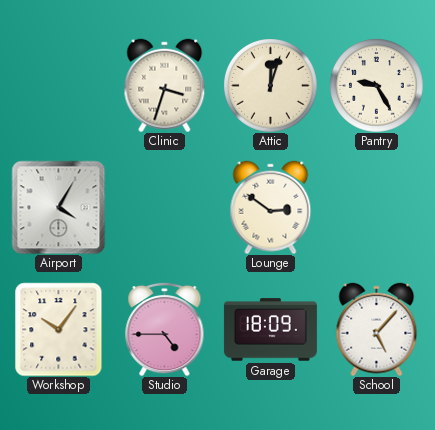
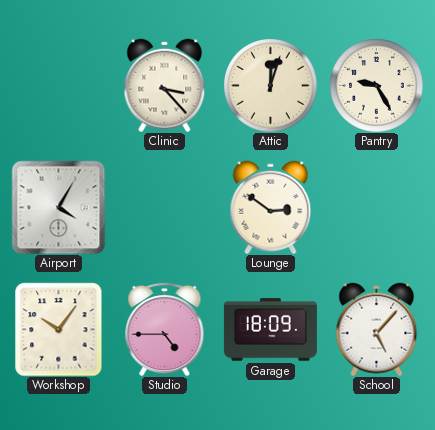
Clinic: 3:33 -> 3:23 (165, 85)
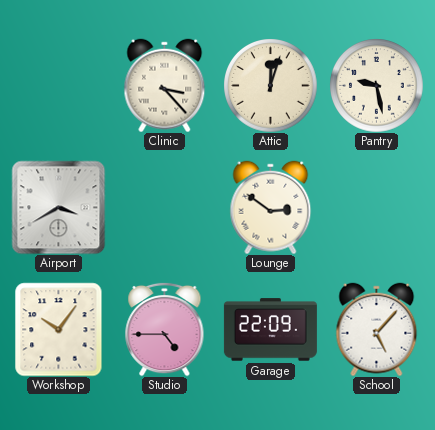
Pantry: 9:25 -> 9:28 (376, 85)
Airport: 4:05 -> 3:40 (58, 207)
Garage: 18:09 -> 22:09 (270, 330)
